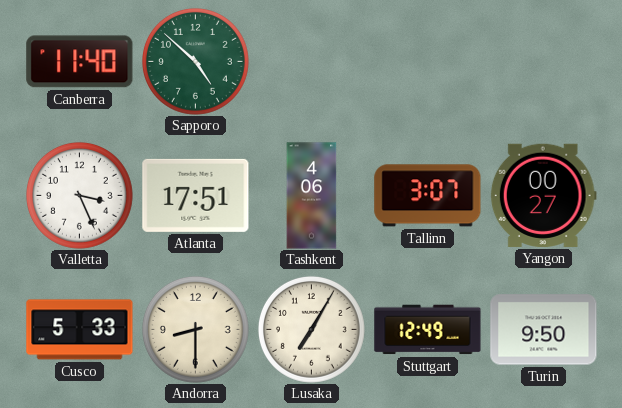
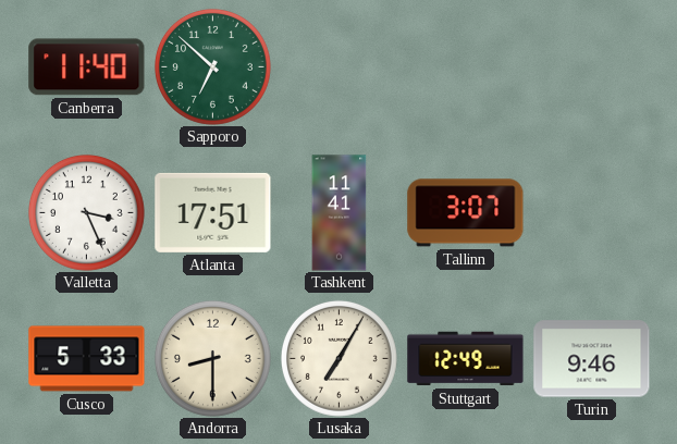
Sapporo: 4:52 -> 6:52 (212, 66)
Tashkent: 4:06 -> 11:41 (340, 213)
Yangon: 00:27 -> none (543, 195)
Turin: 9:50 -> 9:46 (592, 359)
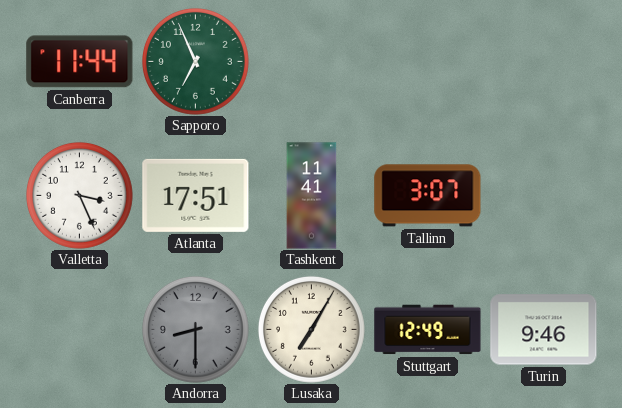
Canberra: 11:40 -> 11:44 (80, 62)
Sapporo: 6:52 -> 6:56 (195, 61)
Cusco: 5:33 -> none (87, 359)
Andorra dial: cream -> grey (195, 329)
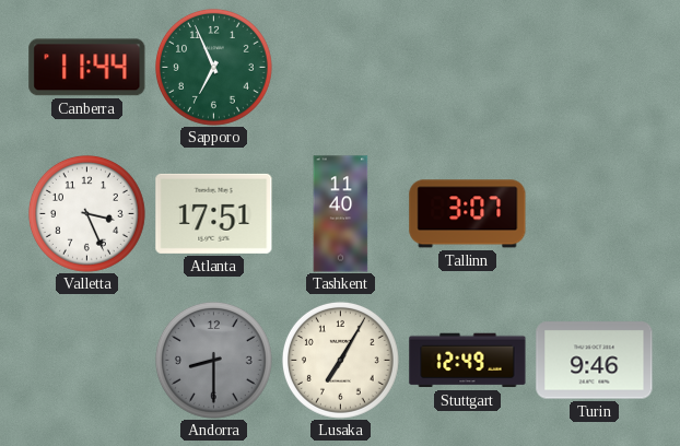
Tashkent: 11:41 -> 11:40 (341, 214)
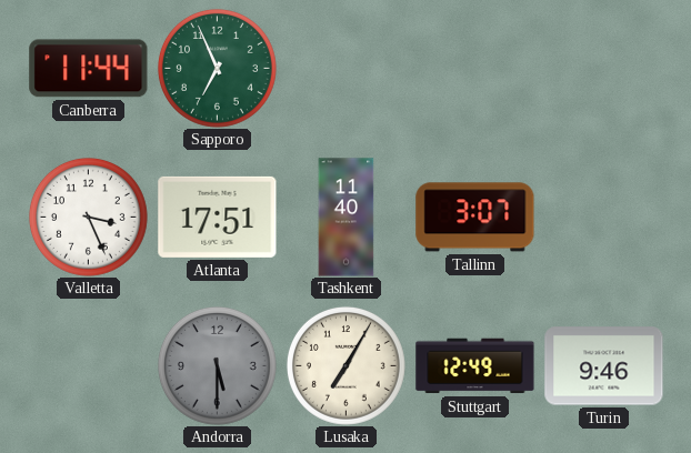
Andorra: 8:30 -> 5:30 (217, 365)
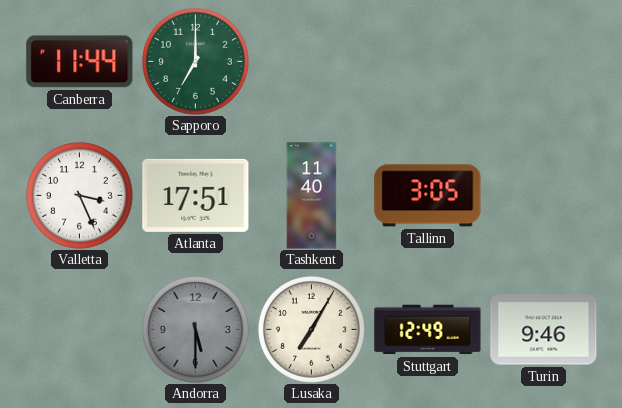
Sapporo: 6:56 -> 7:00 (195, 61)
Tallinn: 3:07 -> 3:05 (428, 196)
